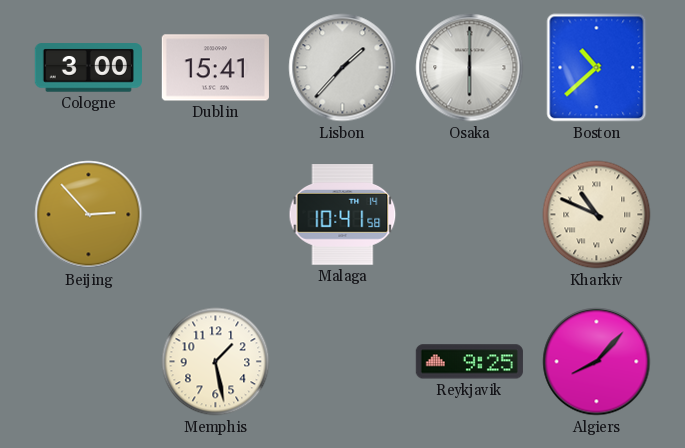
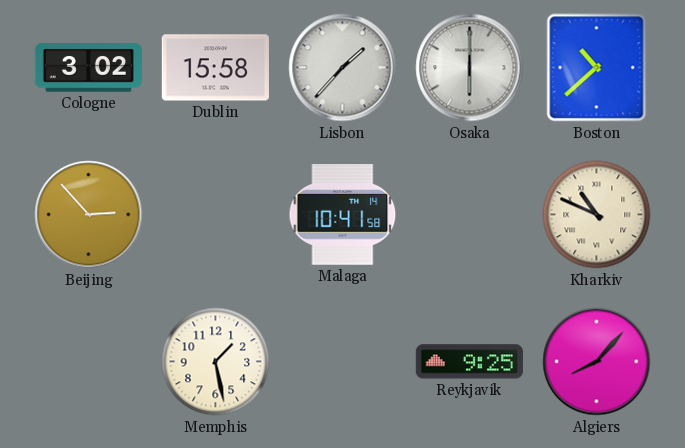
Cologne: 3:00 -> 3:02 (88, 68)
Dublin: 15:41 -> 15:58 (215, 68)
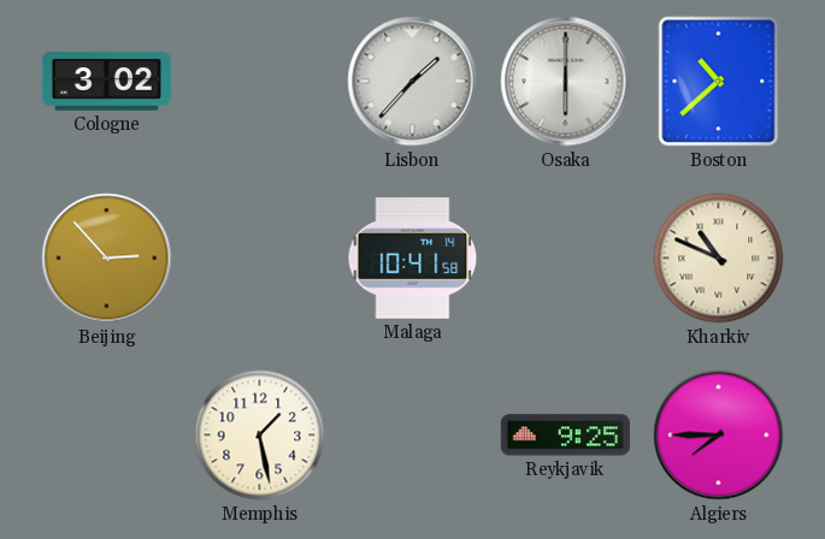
Dublin: 15:58 -> none (215, 68)
Algiers: 8:07 -> 7:45 (719, 436)
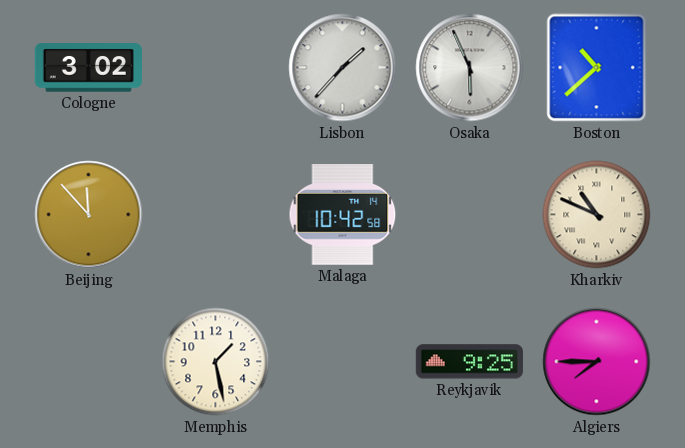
Osaka: 6:00 -> 5:56 (470, 68)
Beijing: 2:53 -> 11:53 (89, 215)
Malaga: 10:41 -> 10:42 (343, 215)
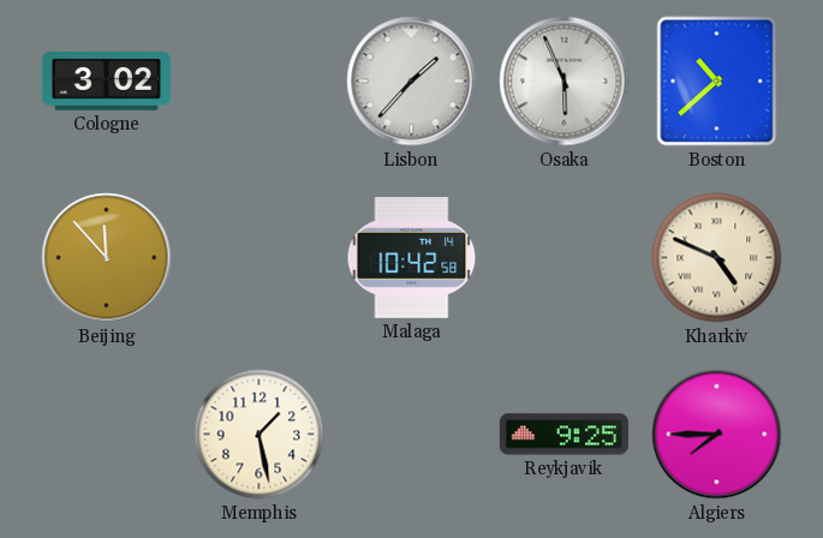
Kharkiv: 10:49 -> 4:49 (717, 258)
